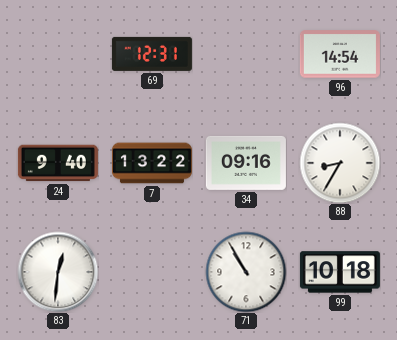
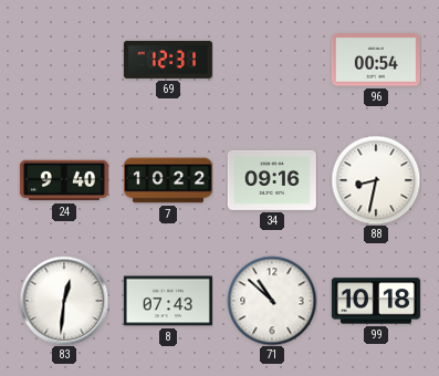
96: 14:54 -> 00:54 (376, 60)
7: 13:22 -> 10:22 (168, 180)
88: 8:35 -> 8:32 (376, 180)
8: none -> 07:43 (168, 301)
71: 10:55 -> 10:52 (272, 301)
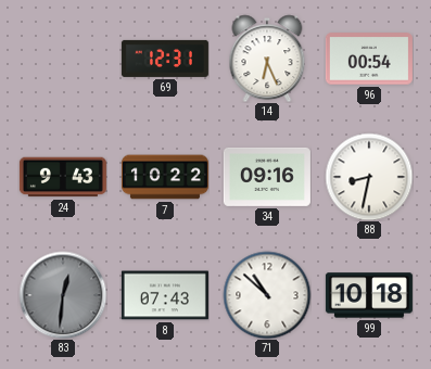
14: none -> 6:26 (267, 59)
24: 9:40 -> 9:43 (63, 177)
83 dial: white -> grey (63, 295)
